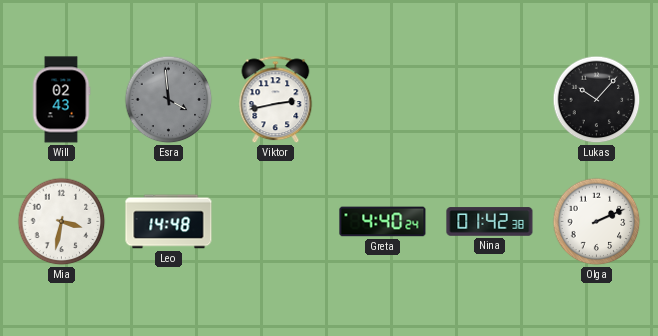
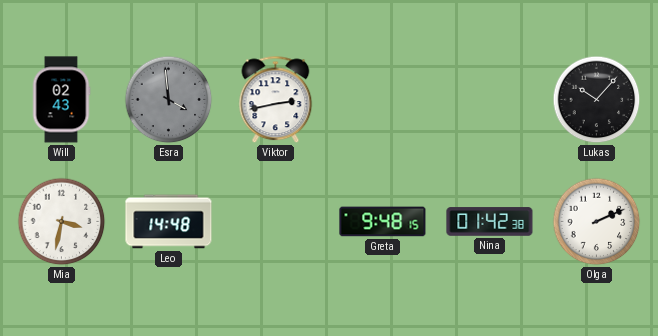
Greta: 4:40 -> 9:48 (383, 222)
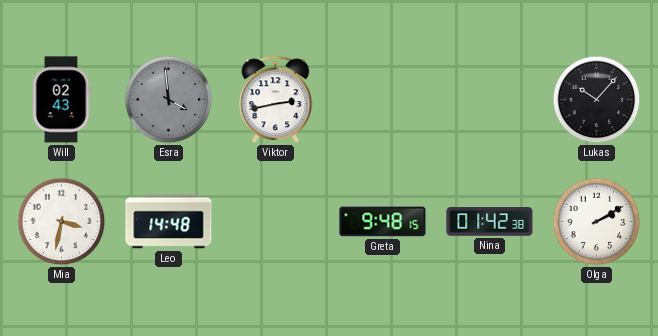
Olga: 2:11 -> 2:10 (597, 222)
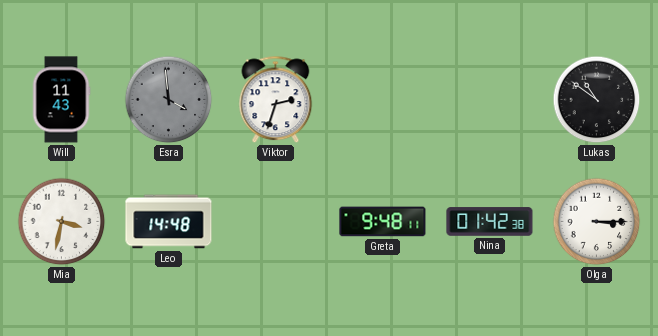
Will: 02:43 -> 11:43 (61, 100)
Viktor: 2:43 -> 2:33 (276, 100)
Lukas: 10:07 -> 10:51 (597, 100)
Greta: 9:48:15 -> 9:48:11 (383, 222)
Olga: 2:10 -> 3:15 (597, 222)
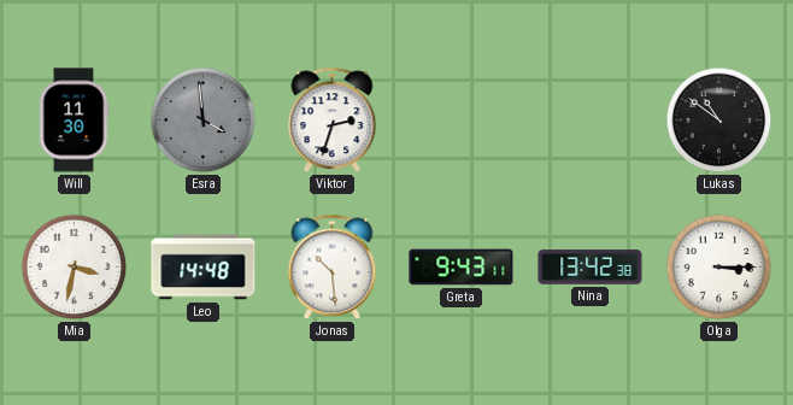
Will: 11:43 -> 11:30 (74, 121)
Jonas: none -> 10:29 (333, 268)
Greta: 9:48 -> 9:43 (462, 268)
Nina: 01:42 -> 13:42 (591, 268)
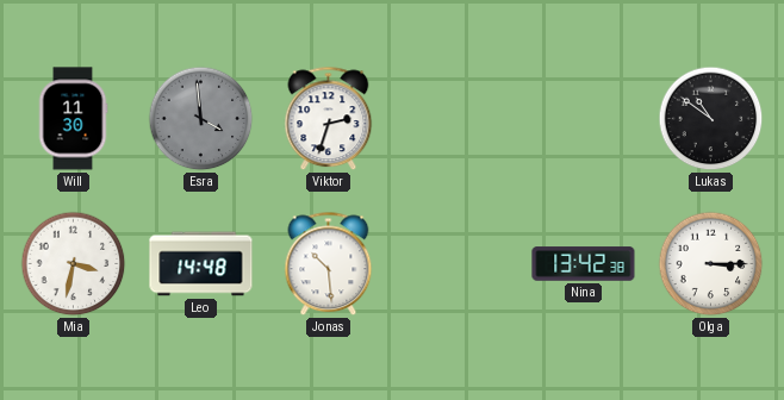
Greta: 9:43 -> none (462, 268)
